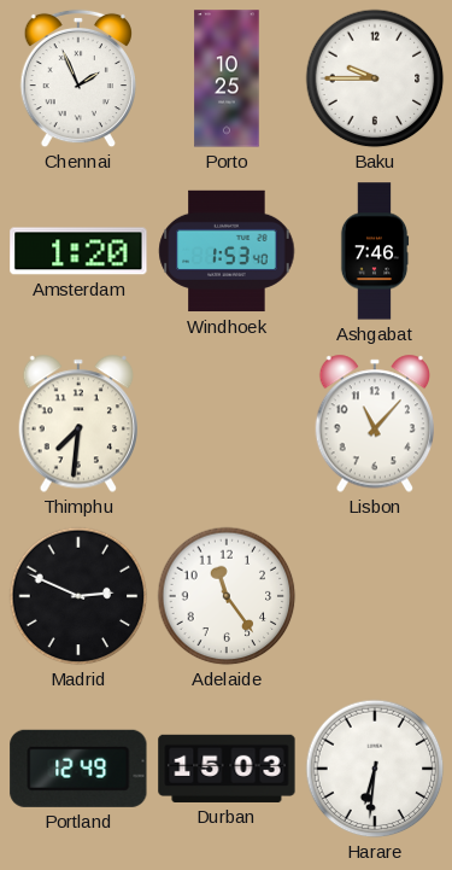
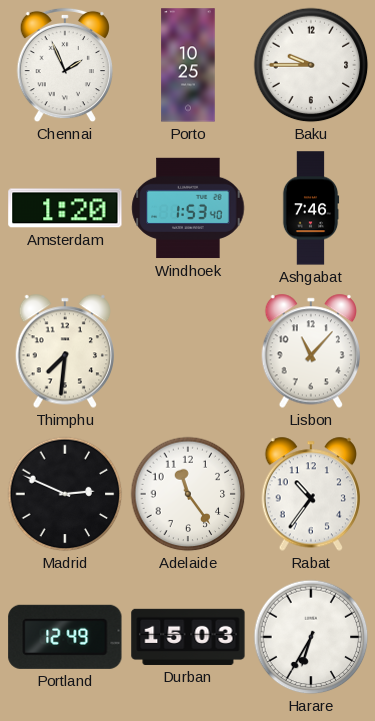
Rabat: none -> 10:36 (310, 494)
Harare: 6:31 -> 6:35 (311, 637)
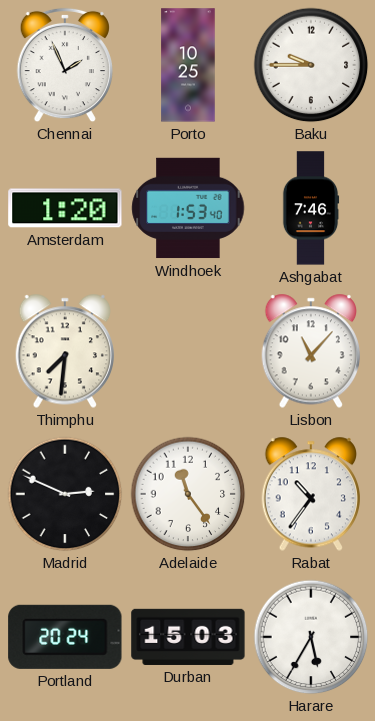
Portland: 12:49 -> 20:24 (65, 637)
Harare: 6:35 -> 5:35 (311, 637)
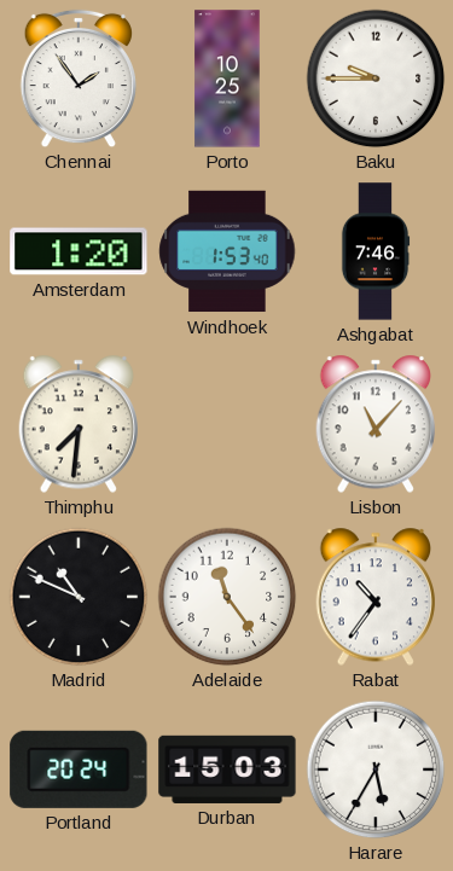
Chennai: 1:56 -> 1:54 (77, 79)
Madrid: 2:49 -> 10:49 (79, 597)
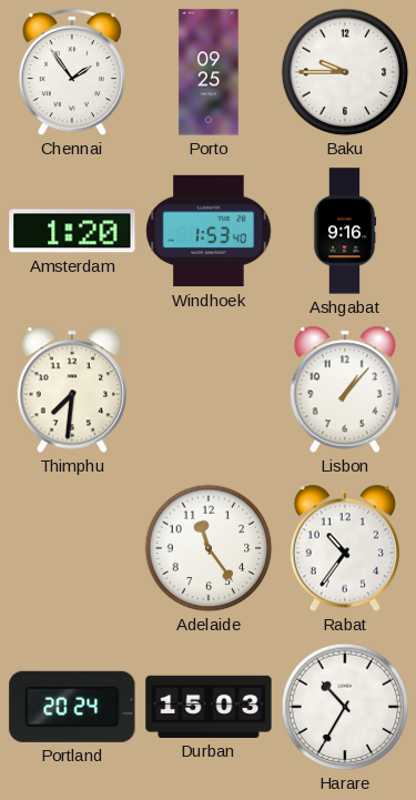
Porto: 10:25 -> 09:25 (209, 72)
Ashgabat: 7:46 -> 9:16 (345, 231)
Lisbon: 11:07 -> 1:07 (344, 389)
Madrid: 10:49 -> none (79, 597)
Harare: 5:35 -> 10:35 (345, 707)
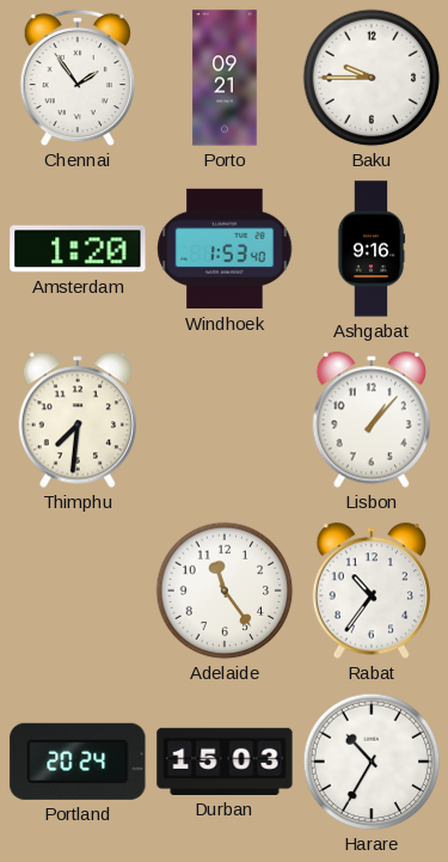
Porto: 09:25 -> 09:21 (225, 78)
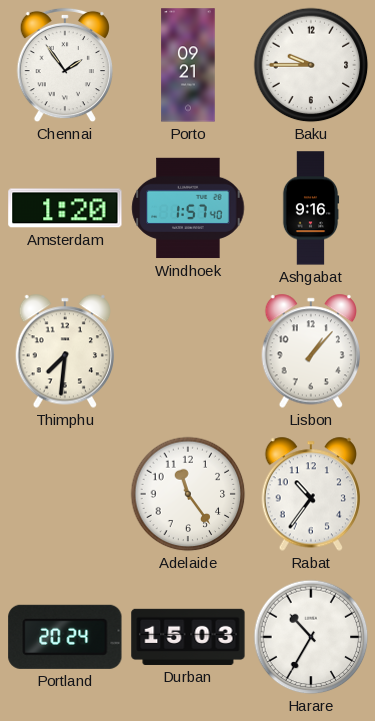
Windhoek: 1:53 -> 1:57 (188, 208)
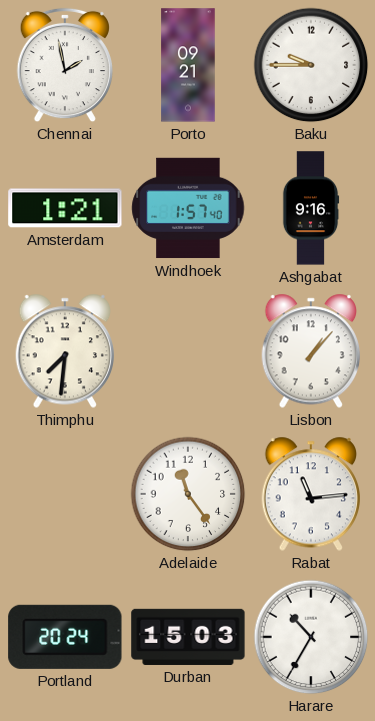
Chennai: 1:54 -> 1:58 (64, 65)
Amsterdam: 1:20 -> 1:21 (65, 208)
Rabat: 10:36 -> 11:14 (310, 494)
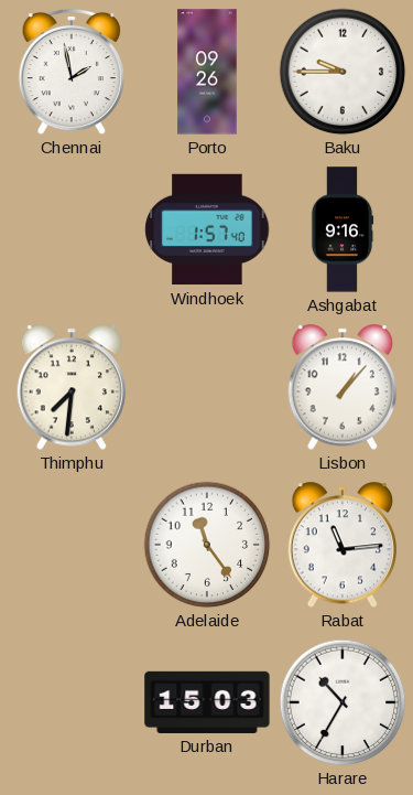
Porto: 09:21 -> 09:26 (207, 72)
Amsterdam: 1:21 -> none (65, 208)
Portland: 20:24 -> none (65, 637)
